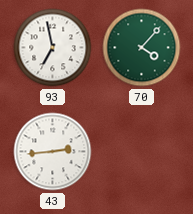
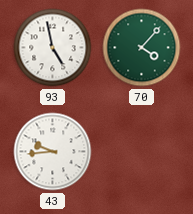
93: 6:58 -> 4:58 (53, 48)
43: 2:44 -> 9:44 (53, 152)
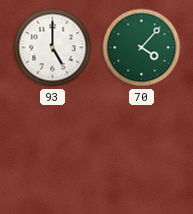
93: 4:58 -> 5:00 (53, 48)
43: 9:44 -> none (53, 152)
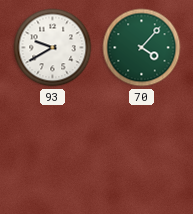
93: 5:00 -> 9:40 (53, 48)
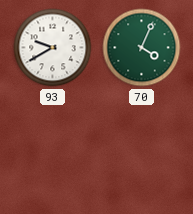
70: 4:07 -> 4:04 (142, 48)
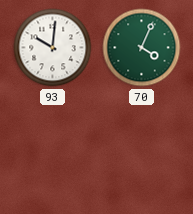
93: 9:40 -> 10:01 (53, 48)
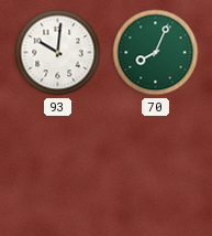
70: 4:04 -> 8:04 (156, 53)
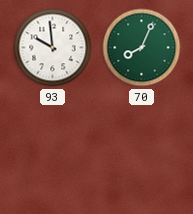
93: 10:01 -> 9:59 (53, 48)
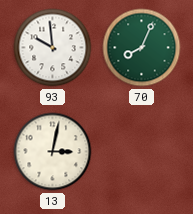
13: none -> 3:02 (53, 152)
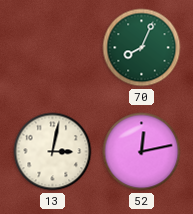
93: 9:59 -> none (53, 48)
52: none -> 12:13 (142, 152)
